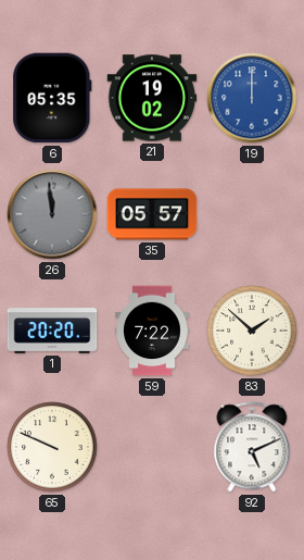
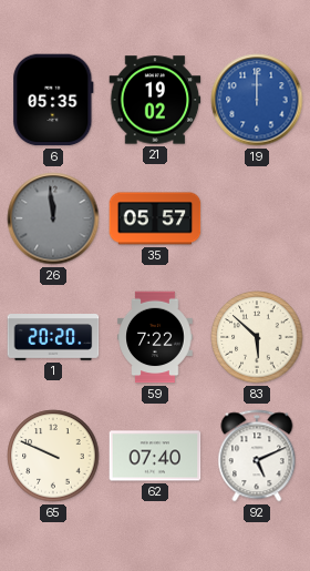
83: 1:52 -> 5:52 (257, 337)
62: none -> 07:40 (155, 456)
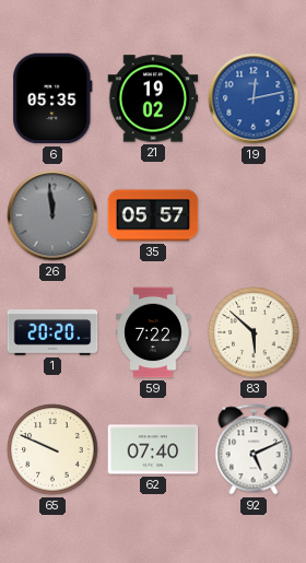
19: 12:00 -> 12:13 (254, 98)
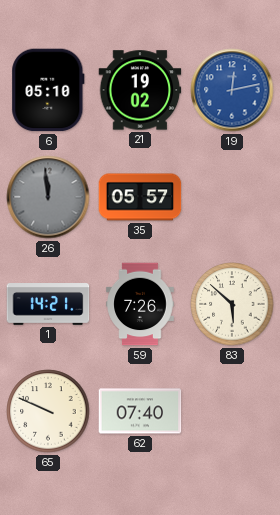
6: 05:35 -> 05:10 (48, 90)
1: 20:20 -> 14:21 (48, 305)
59: 7:22 -> 7:26 (140, 304)
92: 5:11 -> none (254, 449)
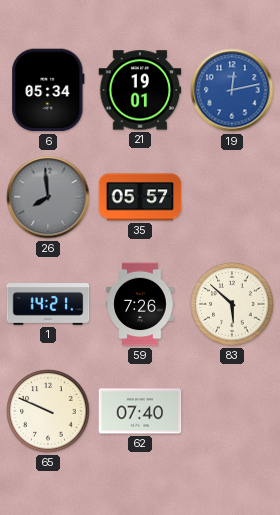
6: 05:10 -> 05:34 (48, 90)
21: 19:02 -> 19:01 (140, 90)
26: 11:59 -> 7:59 (48, 197)
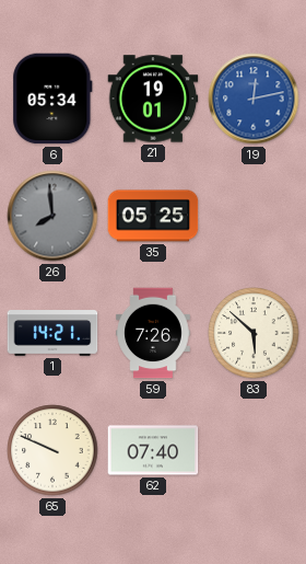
35: 05:57 -> 05:25 (153, 216)
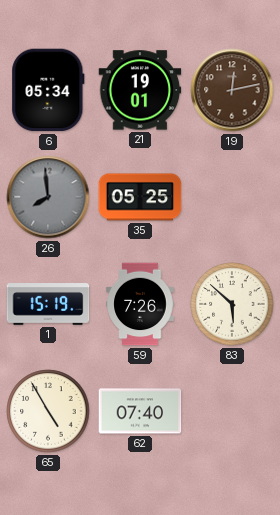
19 dial: blue -> brown (232, 90)
1: 14:21 -> 15:19 (48, 305)
65: 9:49 -> 4:55 (48, 411)
